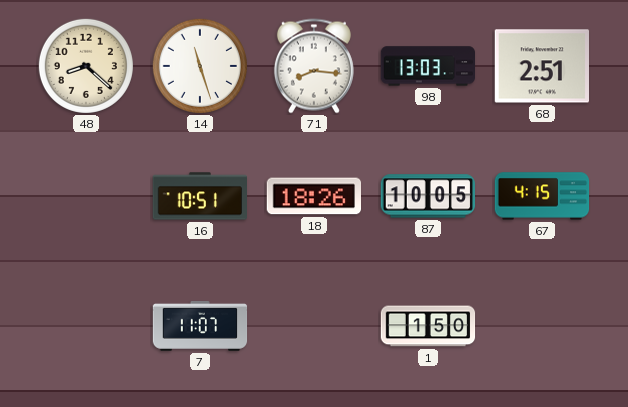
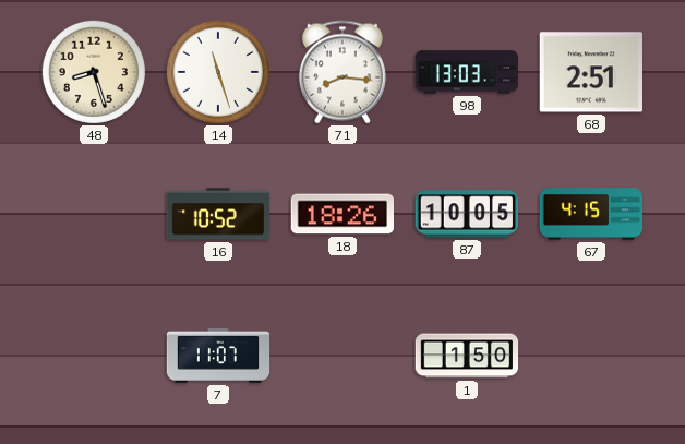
48: 8:22 -> 8:27 (94, 72)
16: 10:51 -> 10:52 (218, 214)
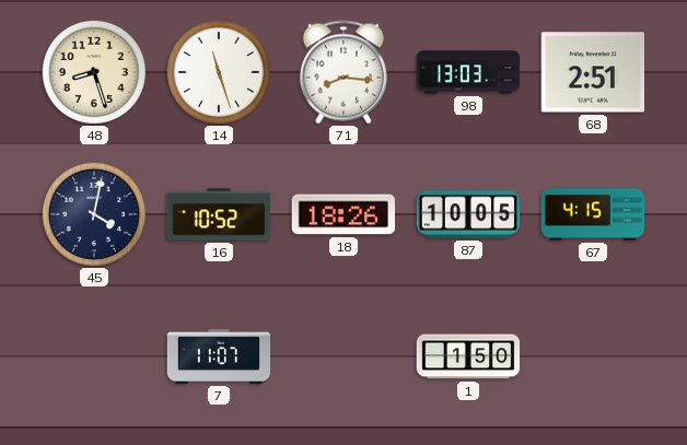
45: none -> 4:02 (94, 214)
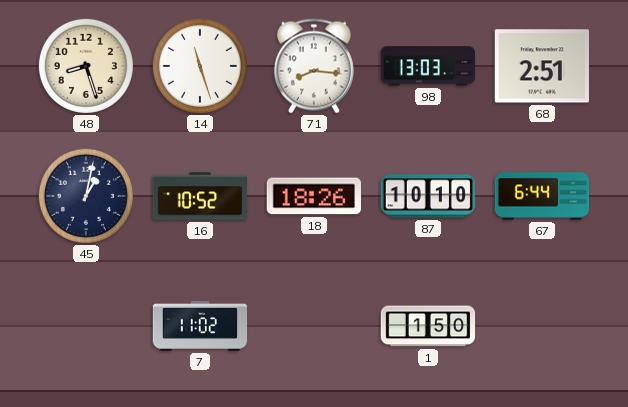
45: 4:02 -> 1:02 (86, 196)
87: 10:05 -> 10:10 (427, 196)
67: 4:15 -> 6:44 (542, 196)
7: 11:07 -> 11:02 (200, 326)
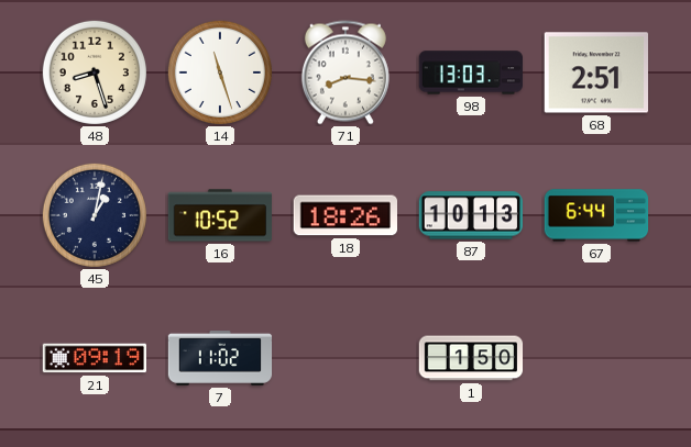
87: 10:10 -> 10:13 (470, 215)
21: none -> 09:19 (95, 358)
